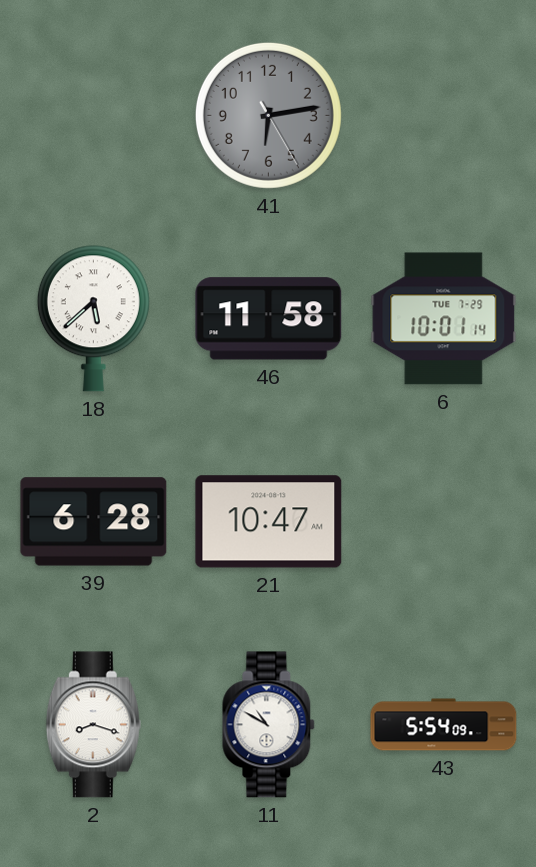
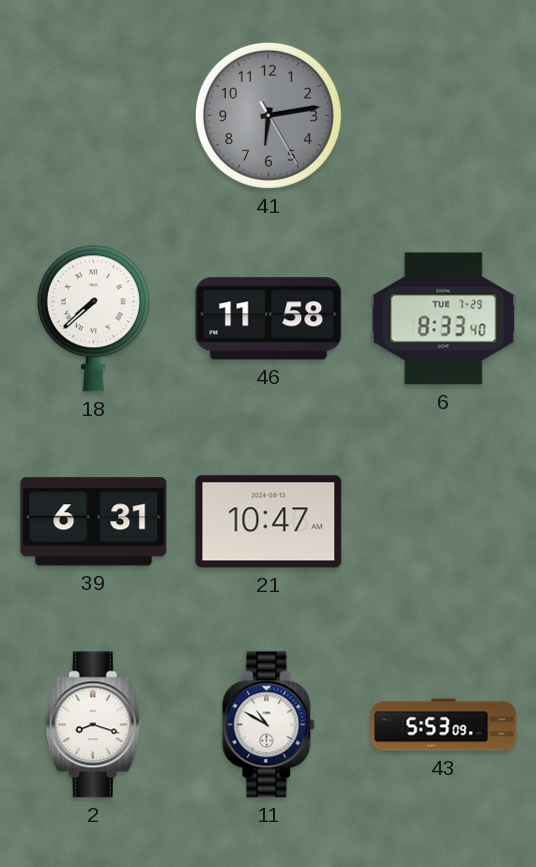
18: 5:38 -> 7:38 (93, 319)
6: 10:01 -> 8:33 (444, 319)
39: 6:28 -> 6:31 (94, 522)
43: 5:54 -> 5:53 (444, 725)
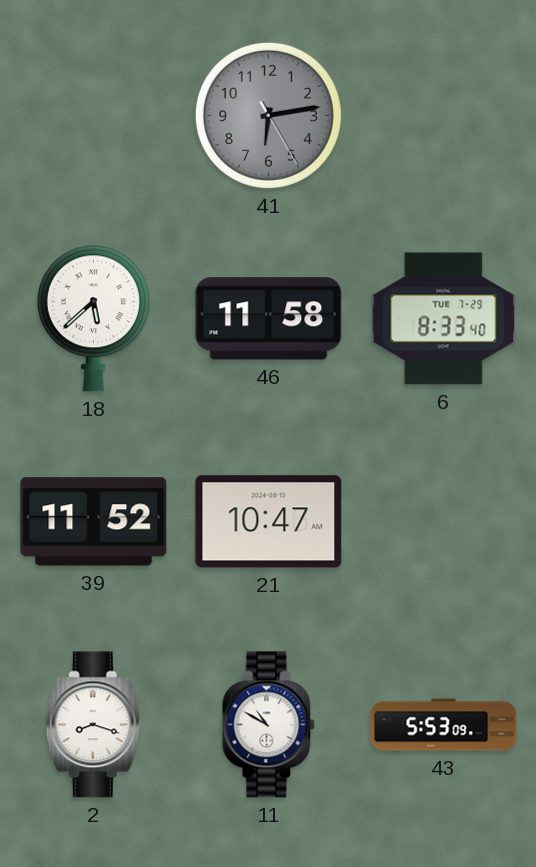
18: 7:38 -> 5:38 (93, 319)
39: 6:31 -> 11:52 (94, 522)
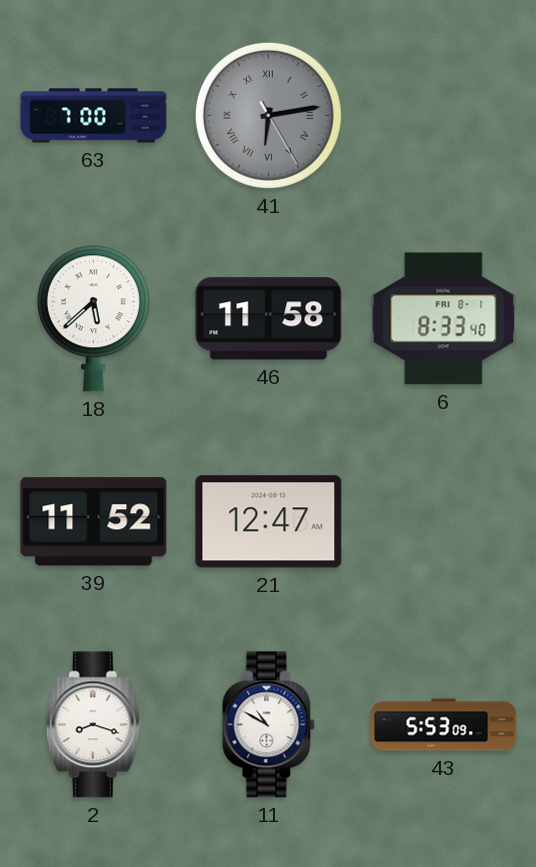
63: none -> 7:00 (94, 116)
41 numerals: Arabic -> Roman (268, 115)
6 date: TUE 7-29 -> FRI 8-1 (444, 319)
21: 10:47 -> 12:47 (269, 522)
